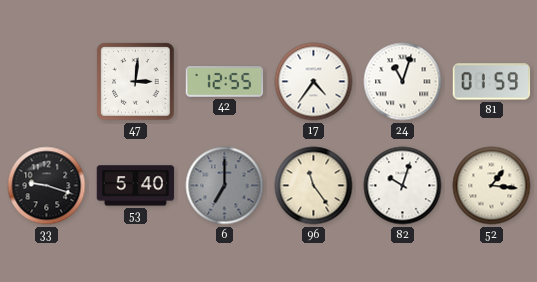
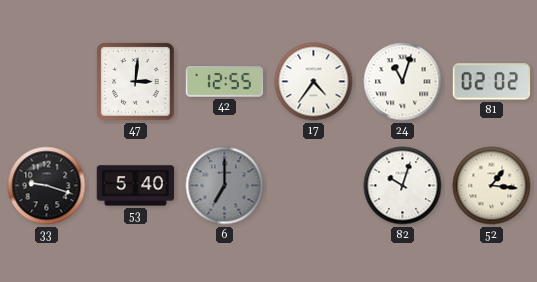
81: 01:59 -> 02:02 (492, 82)
96: 11:24 -> none (314, 186)
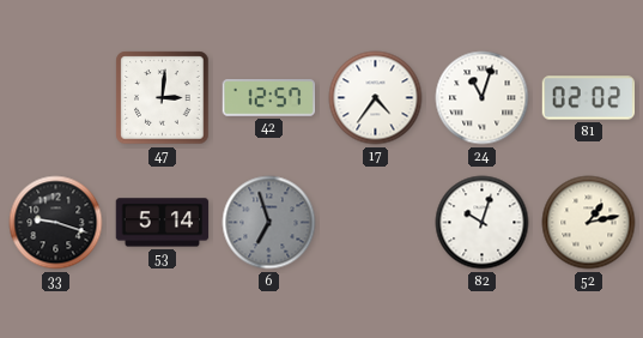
42: 12:55 -> 12:57 (269, 98)
53: 5:40 -> 5:14 (163, 223)
6: 7:00 -> 6:57 (269, 223)
52: 1:16 -> 1:13 (589, 223)
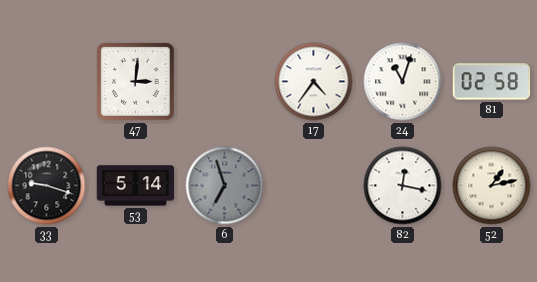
42: 12:57 -> none (269, 98)
81: 02:02 -> 02:58 (492, 82)
82: 10:03 -> 12:17 (403, 186)
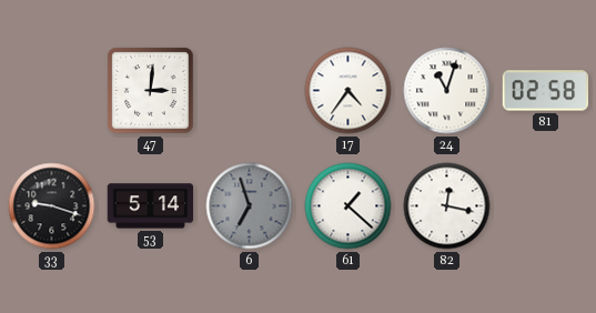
61: none -> 1:22 (348, 206)
52: 1:13 -> none (492, 186)
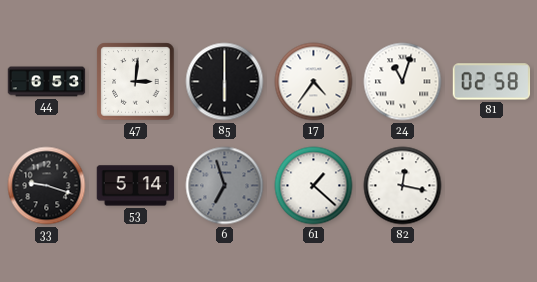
44: none -> 6:53 (47, 82)
85: none -> 6:00 (225, 82)
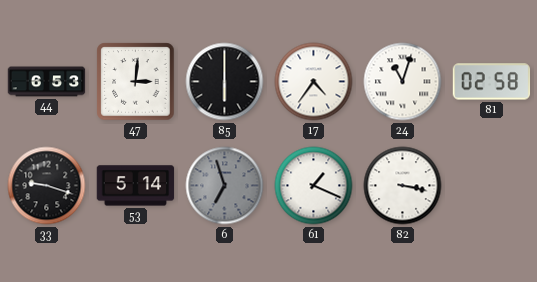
61: 1:22 -> 1:19 (314, 186)
82: 12:17 -> 3:17 (403, 186)
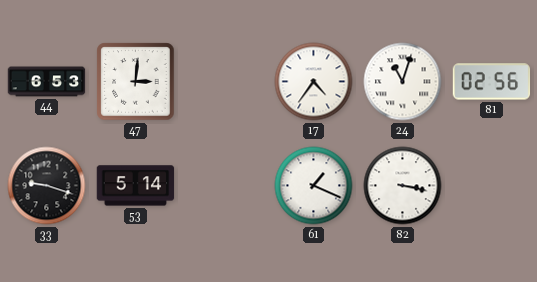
85: 6:00 -> none (225, 82)
81: 02:58 -> 02:56 (492, 82)
6: 6:57 -> none (225, 186)
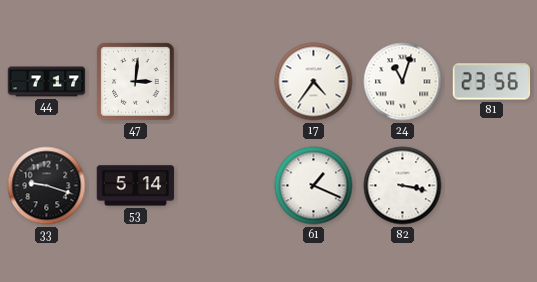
44: 6:53 -> 7:17 (47, 82)
81: 02:56 -> 23:56 (492, 82)
